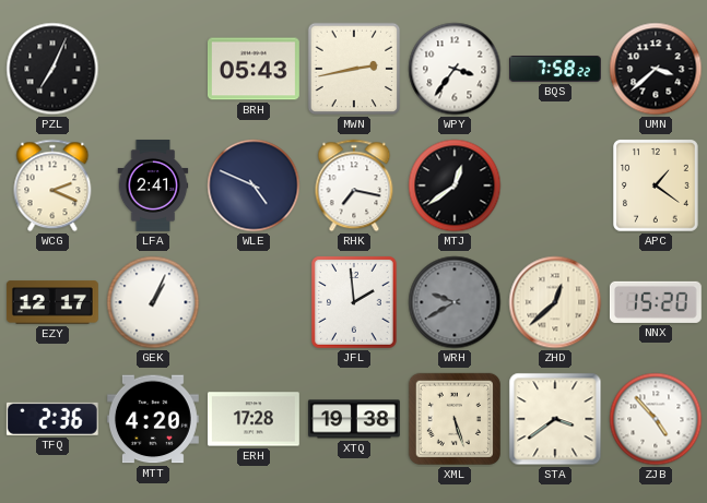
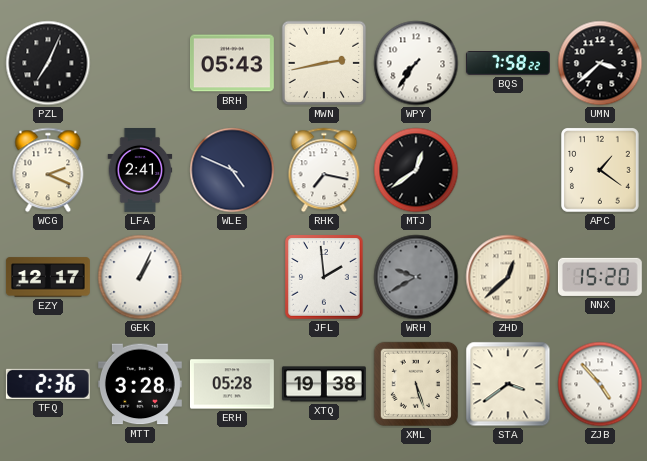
WPY: 3:36 -> 7:36 (416, 63)
MTT: 4:20 -> 3:28 (140, 384)
ERH: 17:28 -> 05:28 (232, 384)
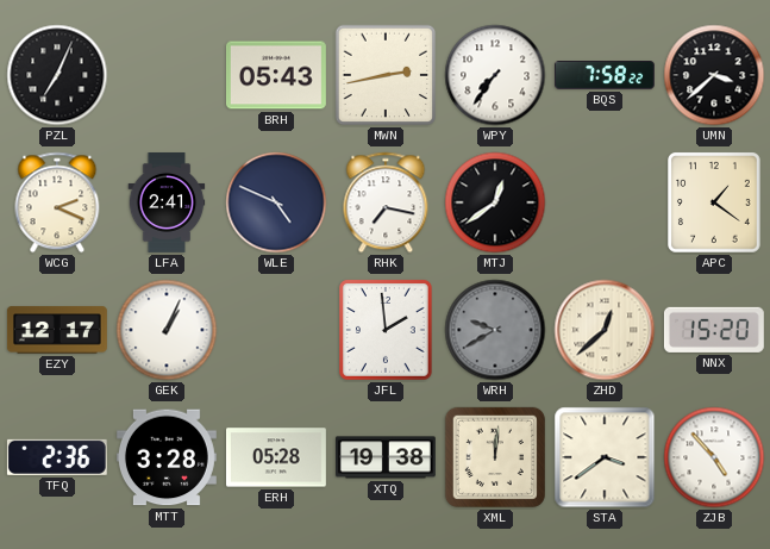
XML: 5:27 -> 12:01 (495, 457)
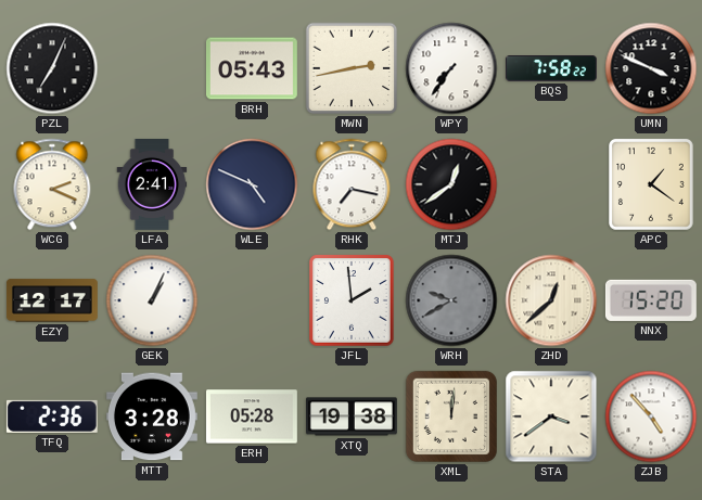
UMN: 3:38 -> 3:49 (651, 68)
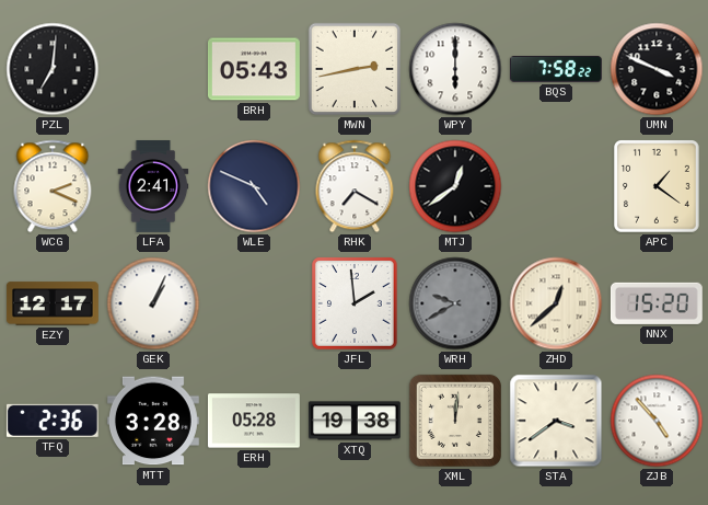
PZL: 7:04 -> 7:01 (53, 69)
WPY: 7:36 -> 6:00 (455, 69)
RHK: 7:17 -> 7:20 (355, 186)
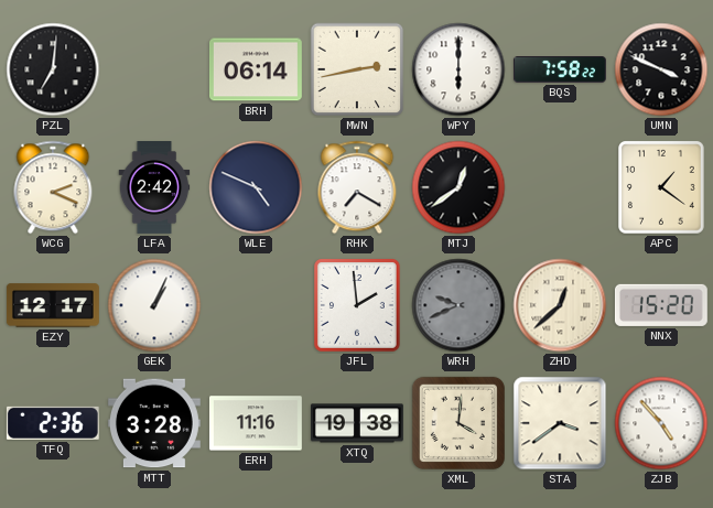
BRH: 05:43 -> 06:14 (256, 69)
LFA: 2:41 -> 2:42 (154, 188)
WRH: 9:40 -> 9:41 (458, 305)
ERH: 05:28 -> 11:16 (256, 423)
XML: 12:01 -> 4:01 (458, 423)
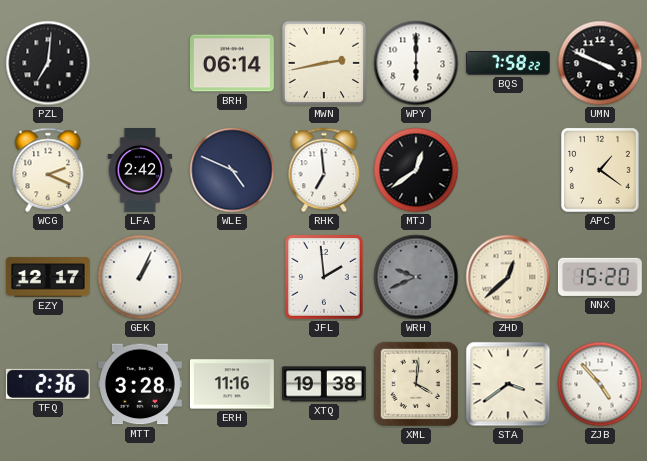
RHK: 7:20 -> 6:59 (324, 170)
